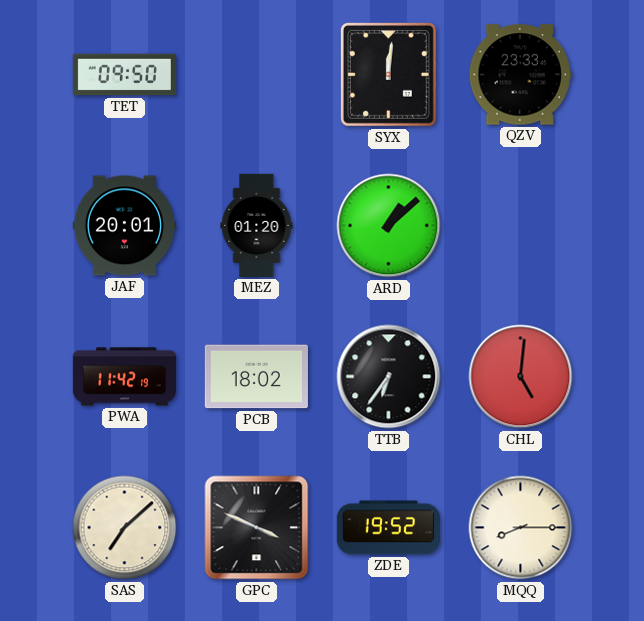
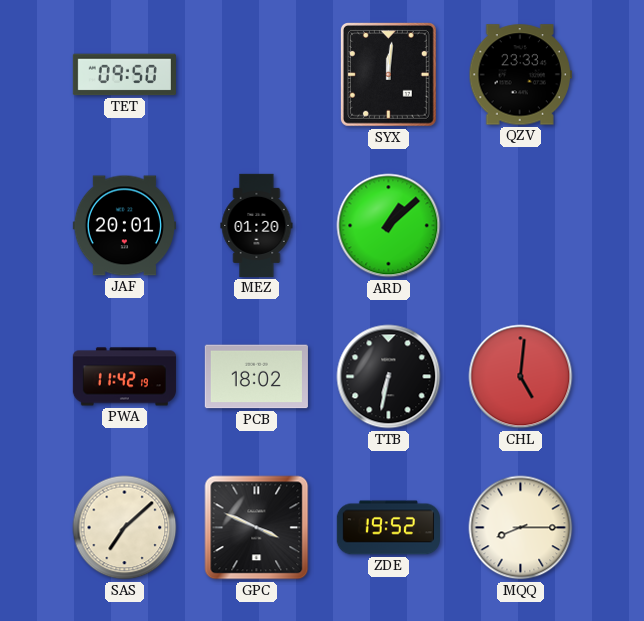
TTB: 6:36 -> 6:32 (389, 377)
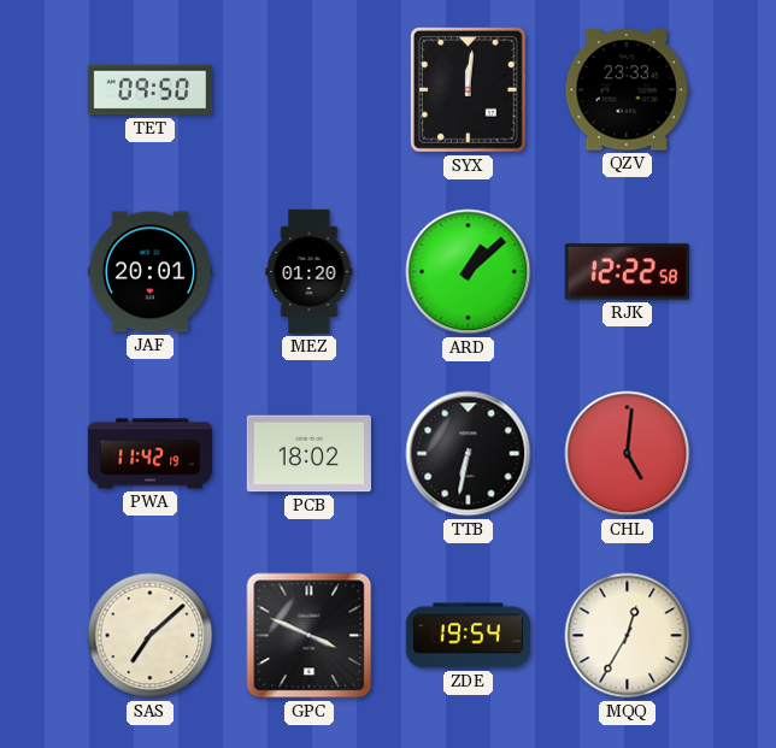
RJK: none -> 12:22 (627, 272)
ZDE: 19:52 -> 19:54 (468, 636)
MQQ: 8:15 -> 12:35 (628, 636)
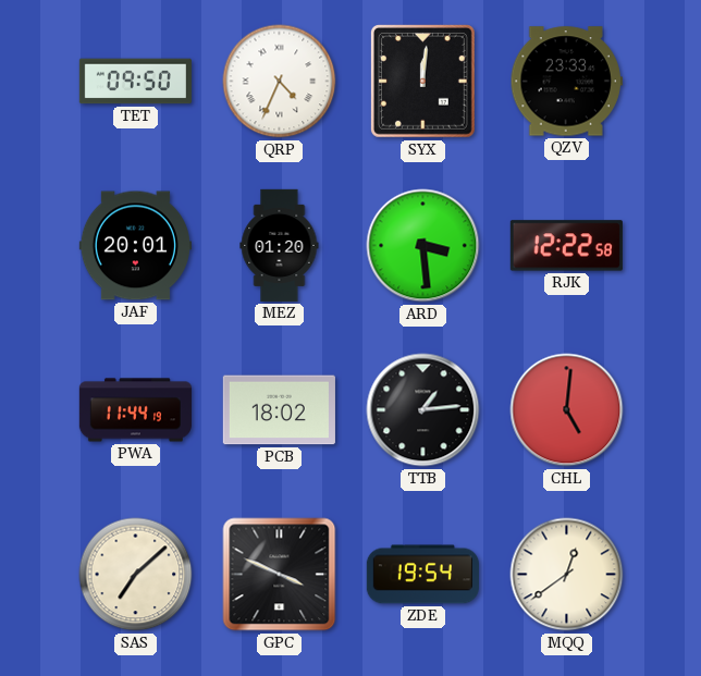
QRP: none -> 4:34 (280, 82)
ARD: 1:08 -> 3:29 (423, 246)
PWA: 11:42 -> 11:44 (135, 410)
TTB: 6:32 -> 1:14 (423, 410)
MQQ: 12:35 -> 12:39 (567, 575)
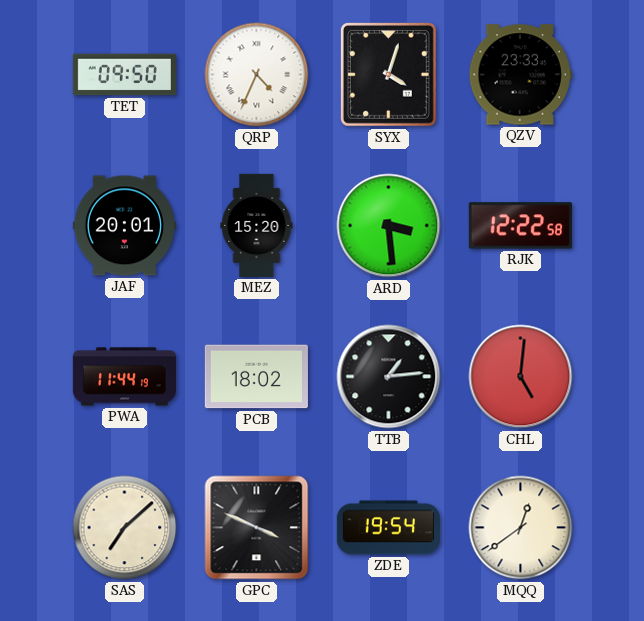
SYX: 12:01 -> 4:03 (388, 75)
MEZ: 01:20 -> 15:20 (257, 225)
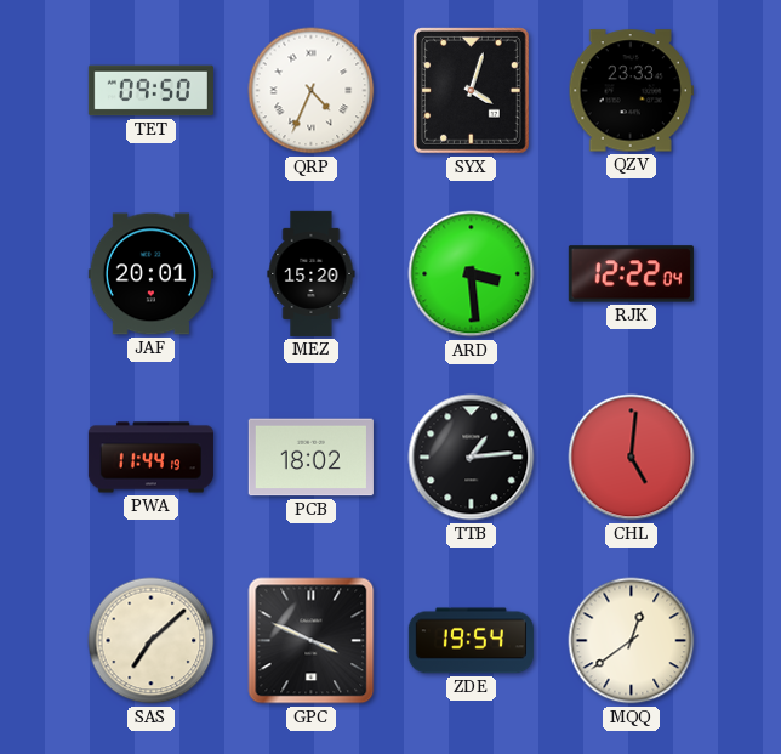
RJK: 12:22:58 -> 12:22:04 (631, 274)
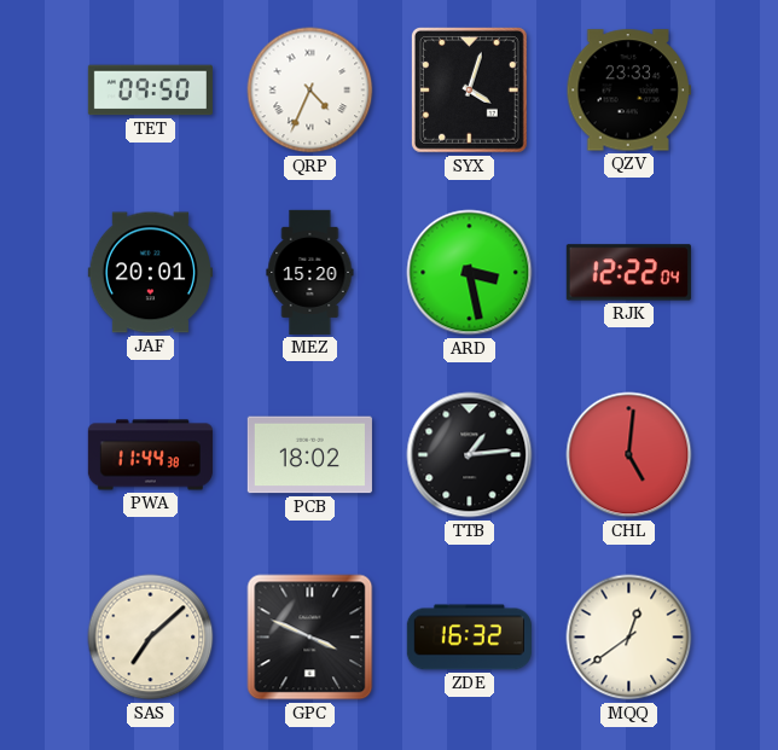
ARD: 3:29 -> 3:28 (470, 273)
PWA: 11:44:19 -> 11:44:38 (150, 455)
ZDE: 19:54 -> 16:32 (469, 638)
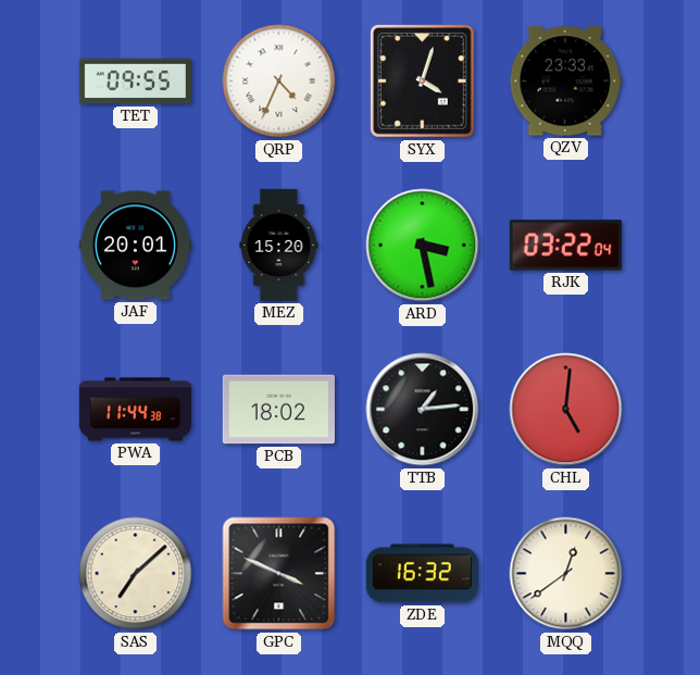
TET: 09:50 -> 09:55 (135, 82)
RJK: 12:22 -> 03:22 (565, 246)
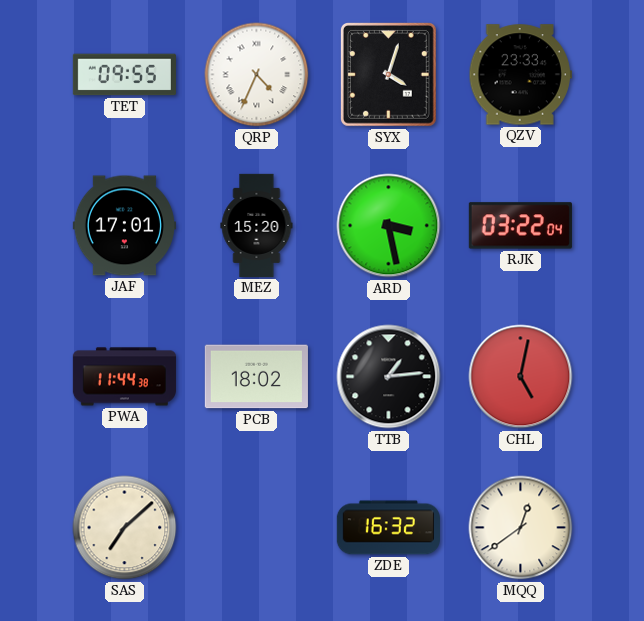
JAF: 20:01 -> 17:01 (124, 226)
CHL: 5:01 -> 5:02 (521, 377)
GPC: 3:49 -> none (279, 574)
